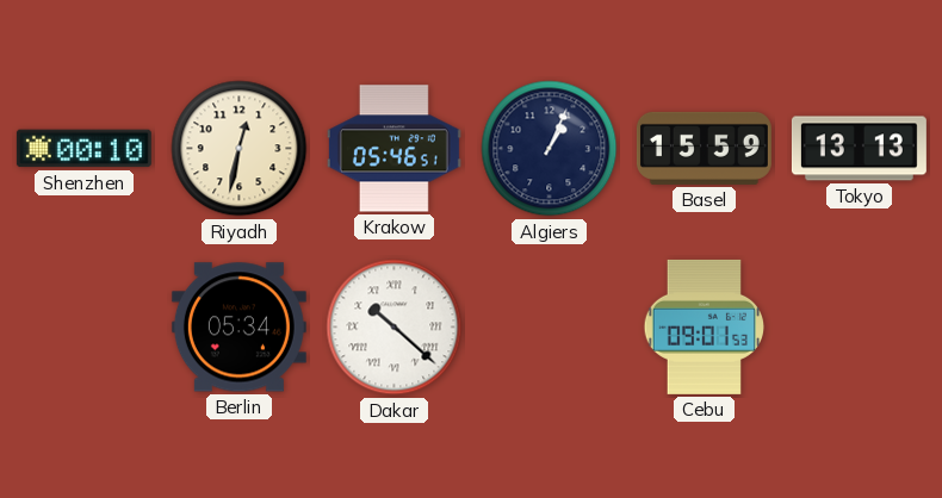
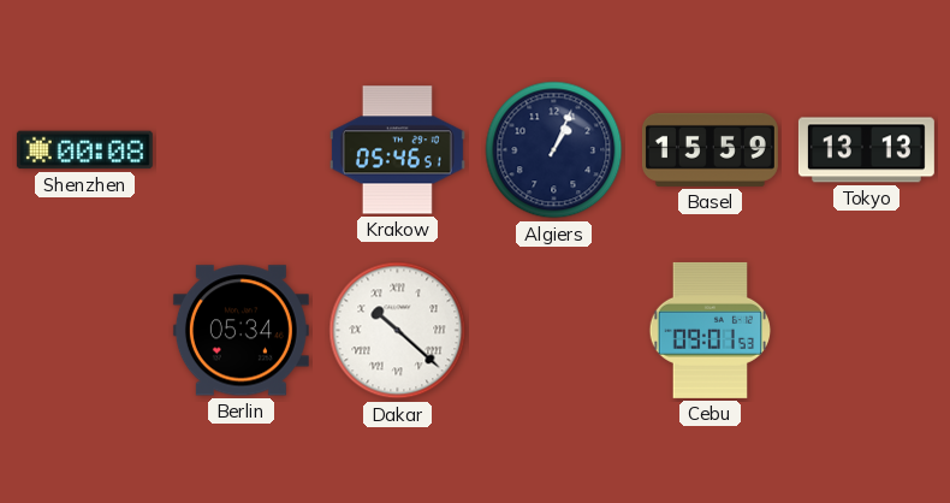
Shenzhen: 00:10 -> 00:08 (84, 150)
Riyadh: 12:32 -> none (240, 149)
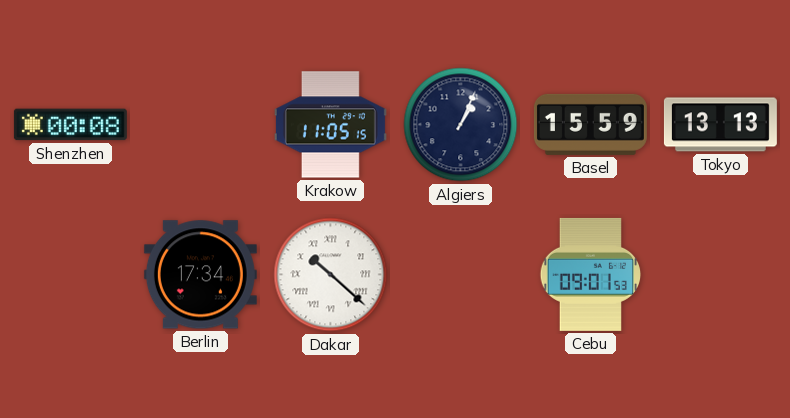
Krakow: 05:46 -> 11:05 (330, 125)
Berlin: 05:34 -> 17:34 (200, 275)
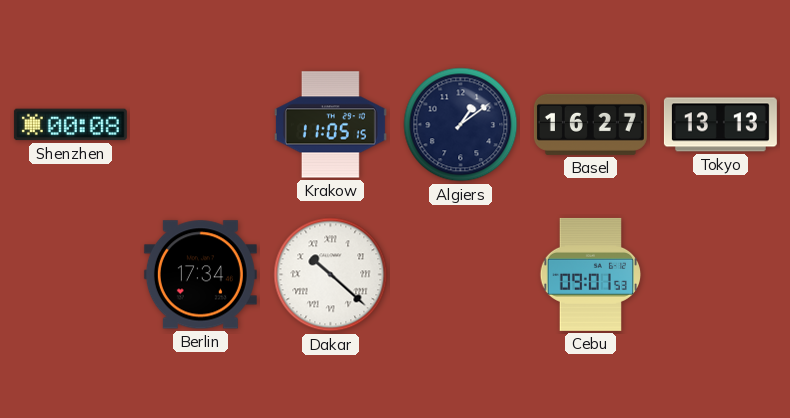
Algiers: 1:04 -> 1:09 (461, 125)
Basel: 15:59 -> 16:27 (590, 124)
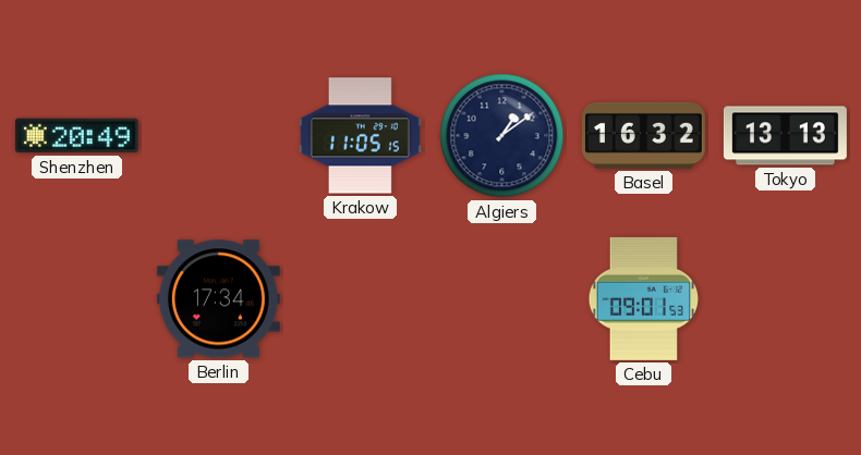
Shenzhen: 00:08 -> 20:49 (76, 136)
Basel: 16:27 -> 16:32 (643, 135)
Dakar: 10:22 -> none (331, 275)
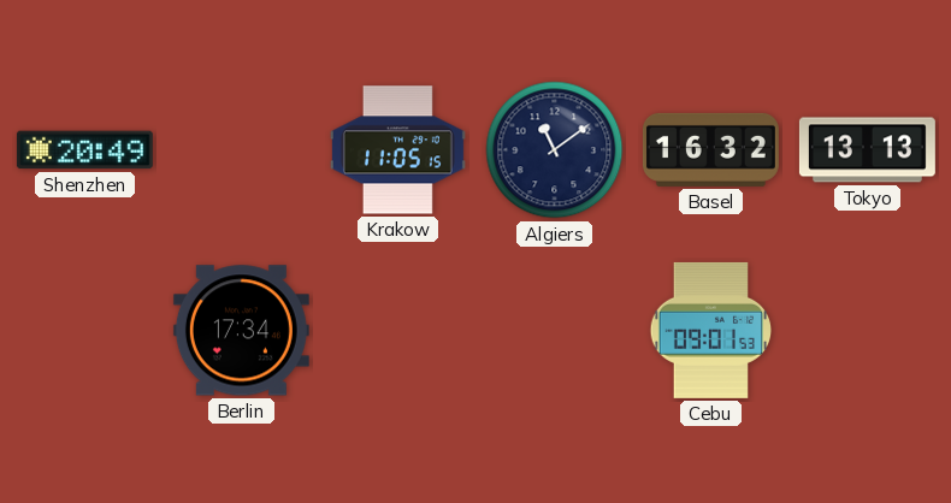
Algiers: 1:09 -> 11:09 (555, 150)
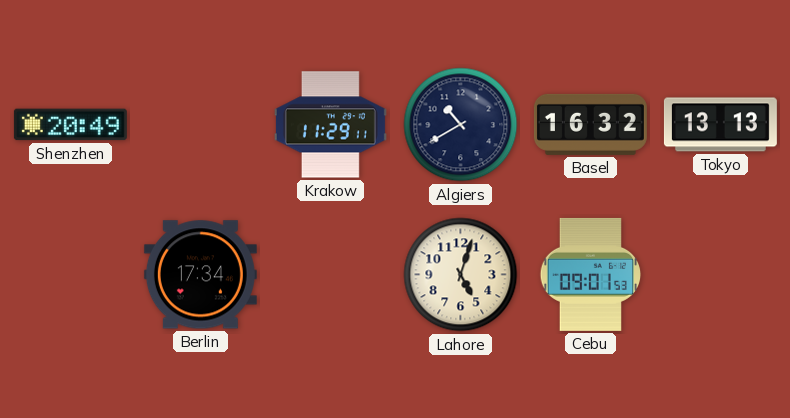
Krakow: 11:05 -> 11:29 (330, 125)
Algiers: 11:09 -> 10:40 (461, 125)
Lahore: none -> 5:03 (461, 275)
